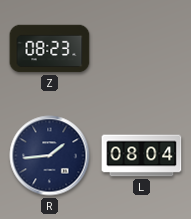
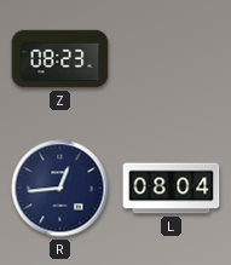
R: 1:44 -> 12:44 (60, 189)
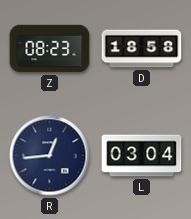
D: none -> 18:58 (142, 49)
L: 08:04 -> 03:04 (142, 156)
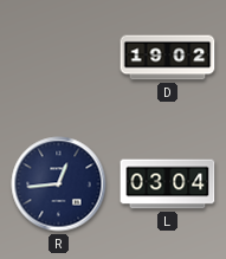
Z: 08:23 -> none (50, 49)
D: 18:58 -> 19:02 (168, 58)
